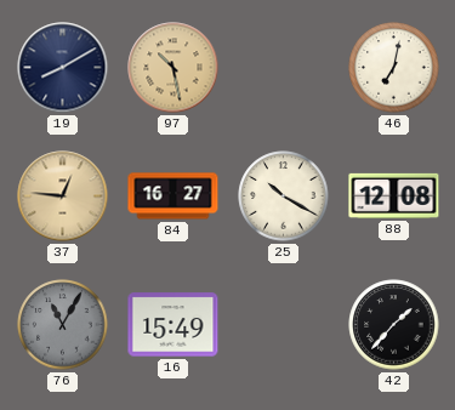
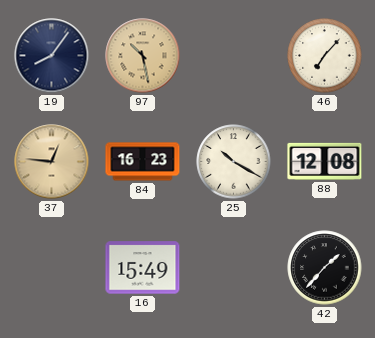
19: 8:10 -> 8:06 (52, 56)
46: 7:02 -> 7:07 (325, 56)
84: 16:27 -> 16:23 (143, 162)
76: 11:05 -> none (63, 325)
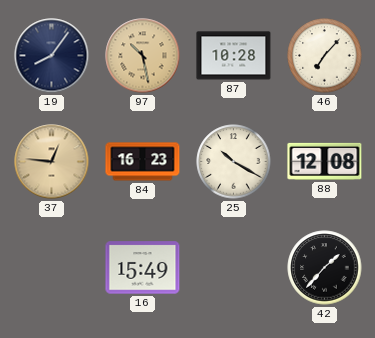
87: none -> 10:28 (234, 56)
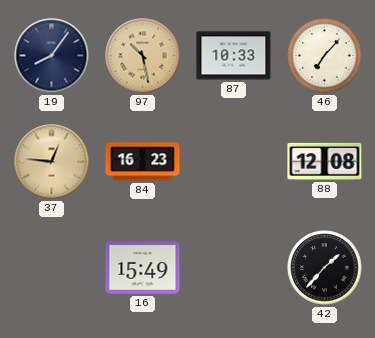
87: 10:28 -> 10:33 (234, 56)
25: 10:20 -> none (234, 162)
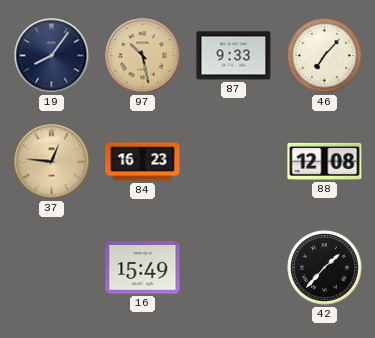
87: 10:33 -> 9:33 (234, 56)
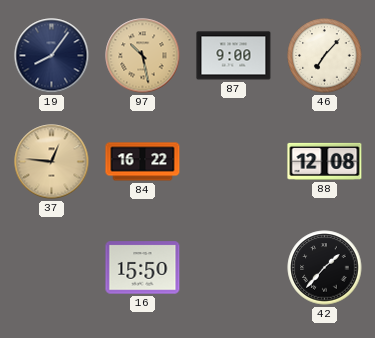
87: 9:33 -> 9:00 (234, 56)
84: 16:23 -> 16:22 (143, 162)
16: 15:49 -> 15:50 (143, 268)
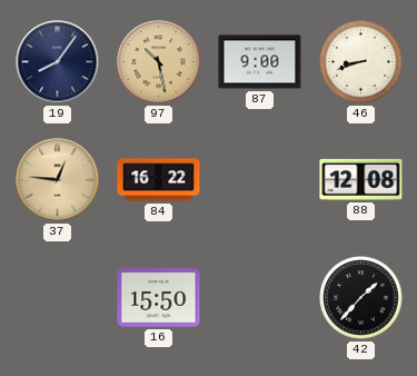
46: 7:07 -> 8:42 (361, 62)
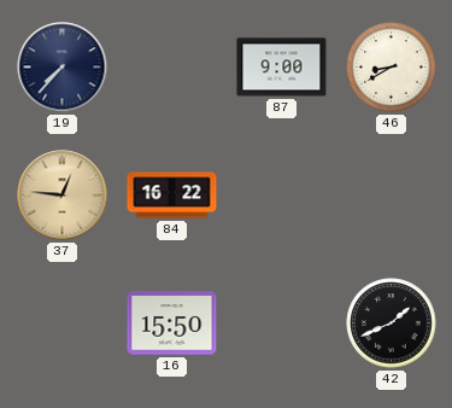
19: 8:06 -> 7:37 (63, 68)
97: 10:28 -> none (159, 62)
46: 8:42 -> 8:40 (392, 68)
88: 12:08 -> none (361, 179)
42: 1:37 -> 1:41 (392, 324)
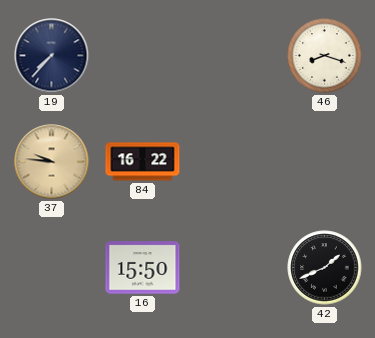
87: 9:00 -> none (282, 68)
46: 8:40 -> 8:18 (325, 56)
37: 12:46 -> 9:46 (52, 162)
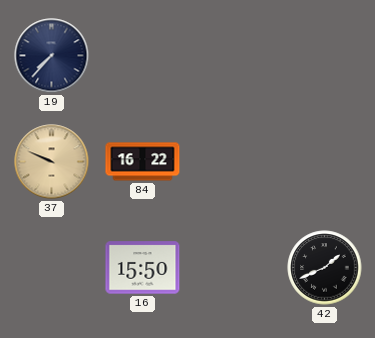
46: 8:18 -> none (325, 56)
37: 9:46 -> 9:49 (52, 162)
